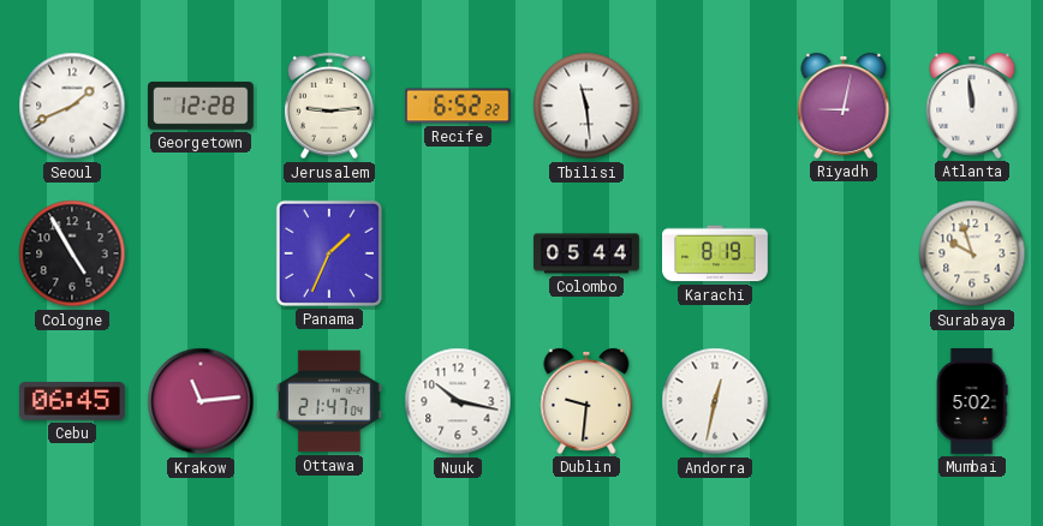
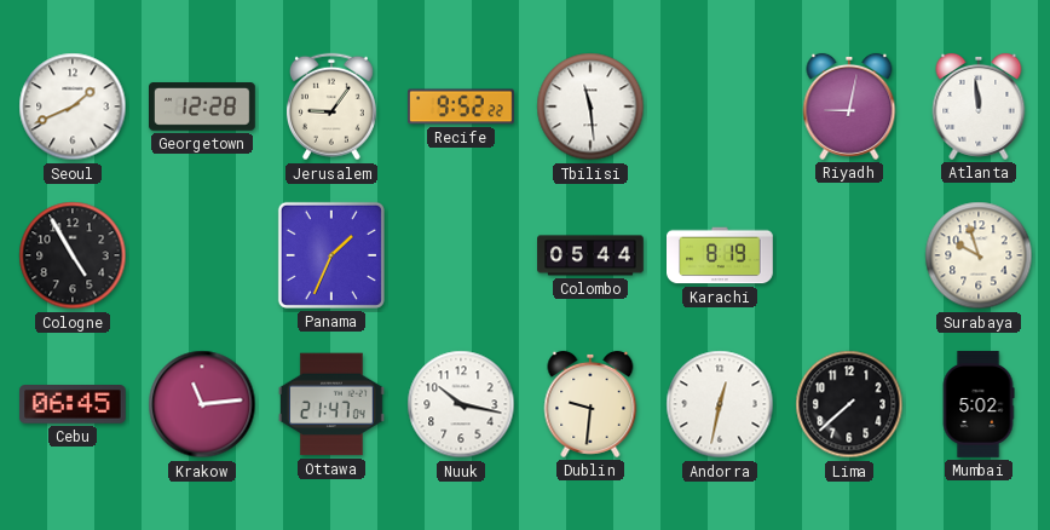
Jerusalem: 9:14 -> 9:06 (331, 106)
Recife: 6:52 -> 9:52 (461, 106)
Lima: none -> 7:38 (849, 404)
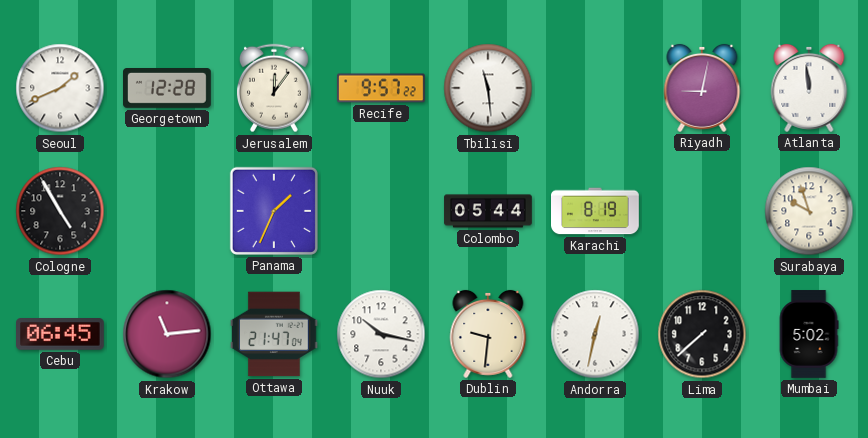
Jerusalem: 9:06 -> 12:06 (274, 88)
Recife: 9:52 -> 9:57 (381, 88)
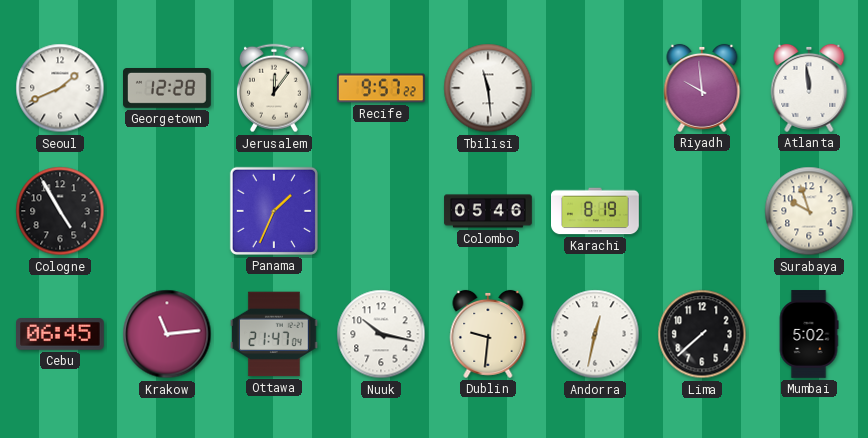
Riyadh: 9:02 -> 9:59 (702, 88)
Colombo: 05:44 -> 05:46 (488, 211)
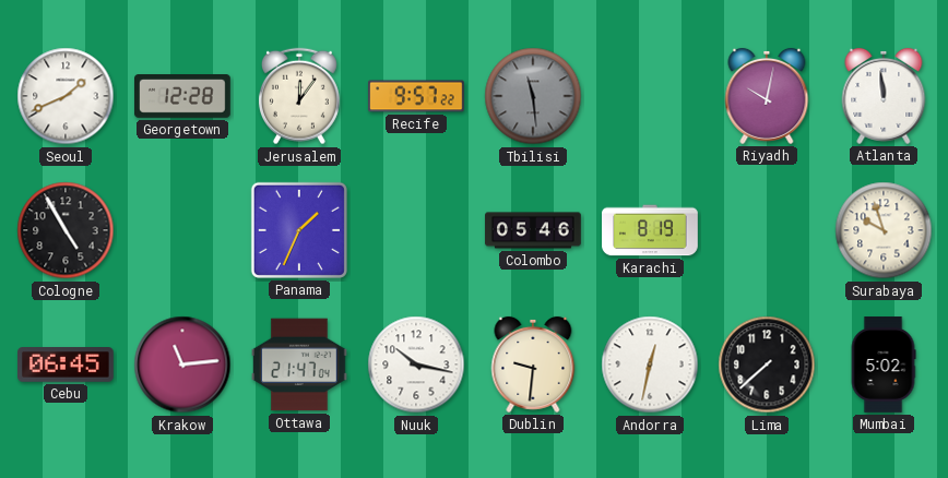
Tbilisi dial: white -> grey (533, 96)
Riyadh: 9:59 -> 10:02 (767, 96)
